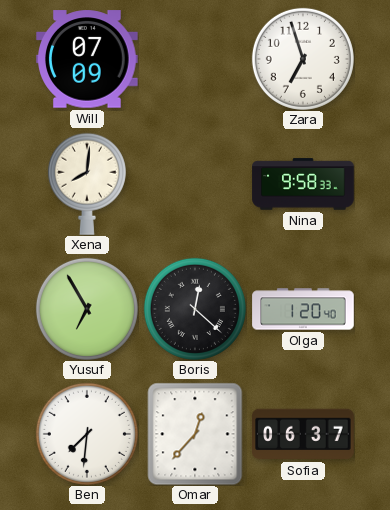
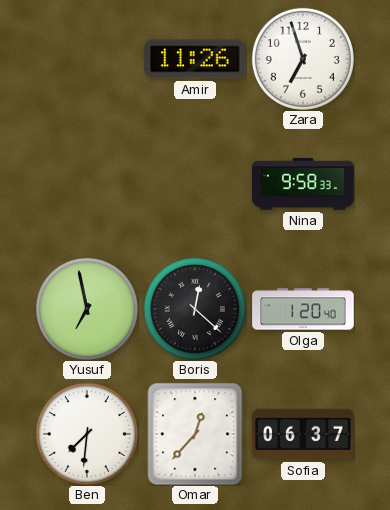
Will: 07:09 -> none (87, 59)
Amir: none -> 11:26 (196, 59)
Xena: 8:01 -> none (87, 184)
Yusuf: 6:55 -> 6:58 (87, 309)
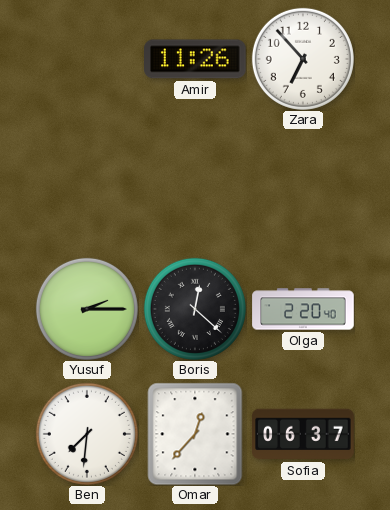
Zara: 6:57 -> 6:53 (303, 59)
Nina: 9:58 -> none (303, 184)
Yusuf: 6:58 -> 2:15 (87, 309)
Olga: 1:20 -> 2:20 (303, 309)
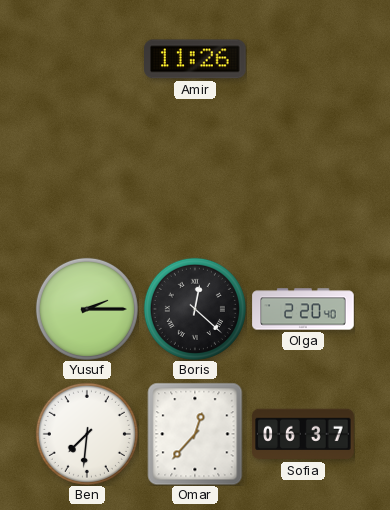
Zara: 6:53 -> none (303, 59)
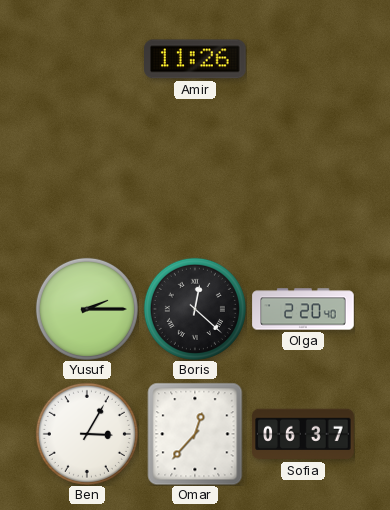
Ben: 7:31 -> 3:05 (87, 434)
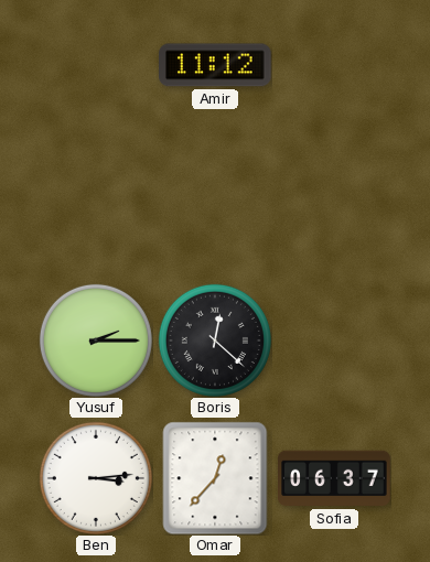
Amir: 11:26 -> 11:12 (216, 65)
Olga: 2:20 -> none (303, 309)
Ben: 3:05 -> 3:14 (96, 478)
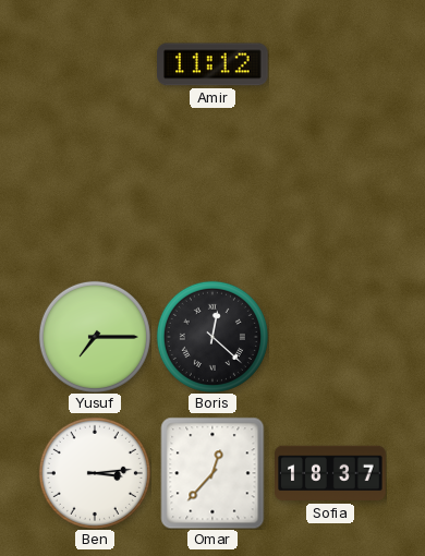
Yusuf: 2:15 -> 7:15 (95, 337)
Sofia: 06:37 -> 18:37 (330, 473)
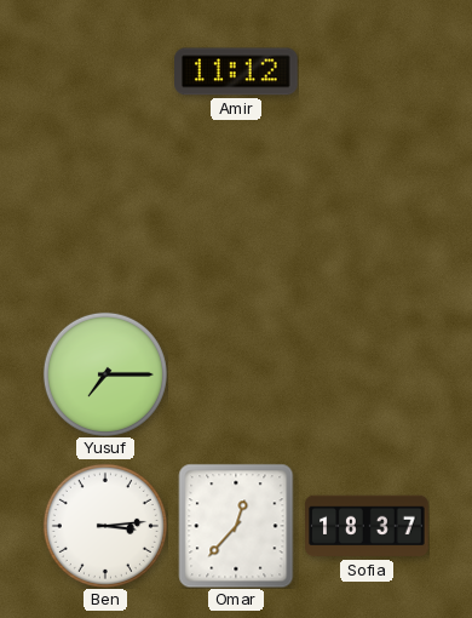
Boris: 12:22 -> none (212, 337)
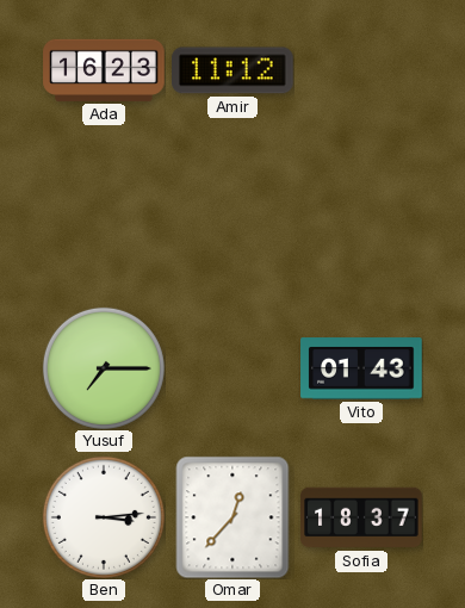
Ada: none -> 16:23 (104, 70)
Vito: none -> 01:43 (361, 368)
